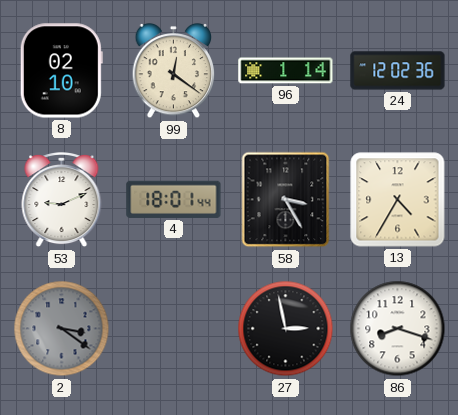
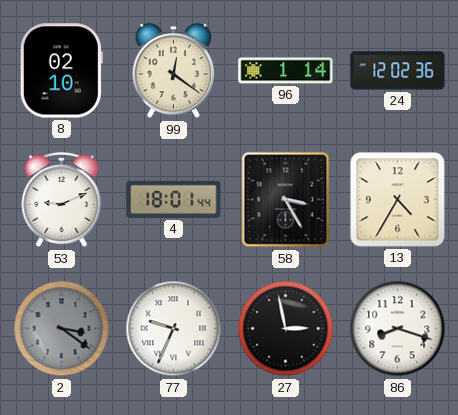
77: none -> 9:34 (174, 329)
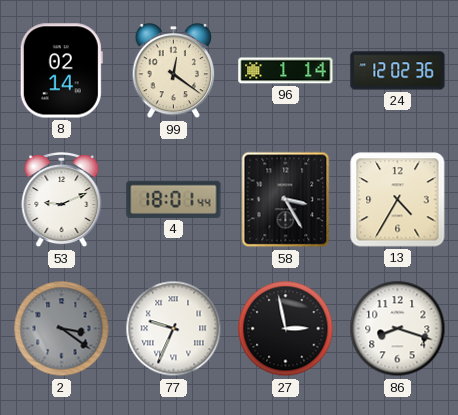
8: 02:10 -> 02:14 (61, 71)
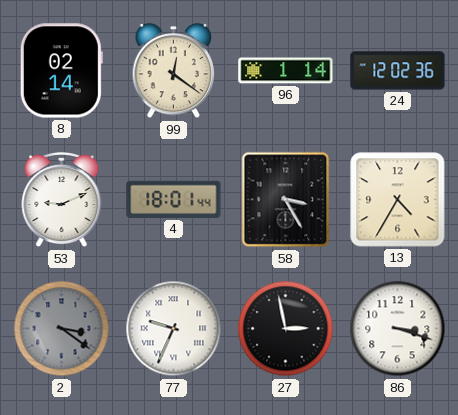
86: 8:18 -> 3:18 (398, 329)
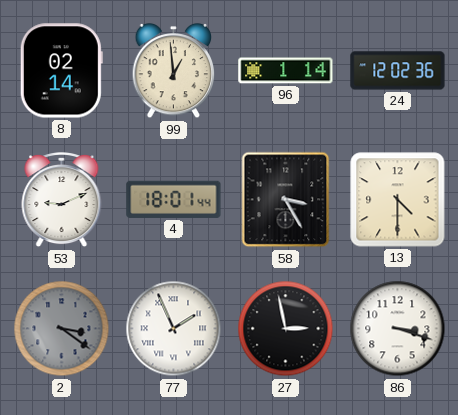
99: 12:21 -> 12:59 (174, 71)
13: 4:35 -> 4:30 (398, 200)
77: 9:34 -> 1:56 (174, 329)
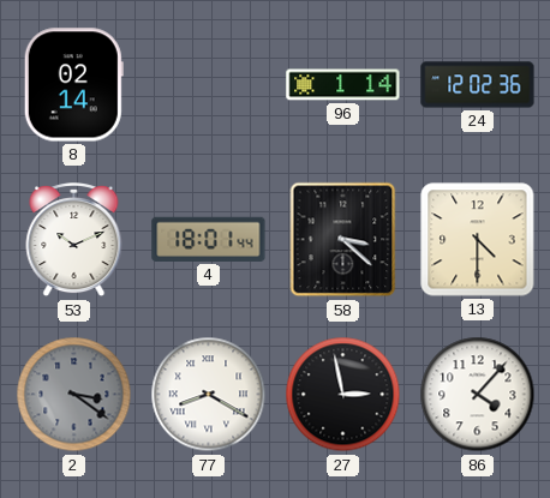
99: 12:59 -> none (174, 71)
53: 9:11 -> 10:11 (74, 241)
58: 3:25 -> 3:22 (343, 240)
77: 1:56 -> 8:20 (209, 395)
86: 3:18 -> 4:07 (478, 395)
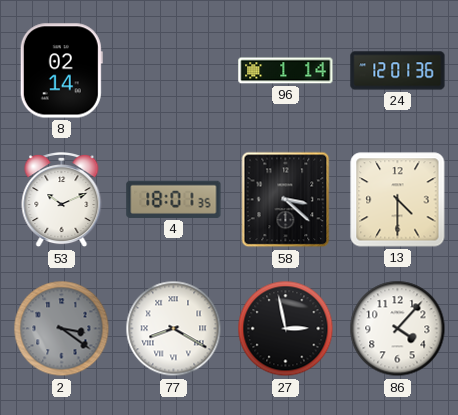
24: 12:02 -> 12:01 (398, 71)
4: 18:01:44 -> 18:01:35 (174, 199)
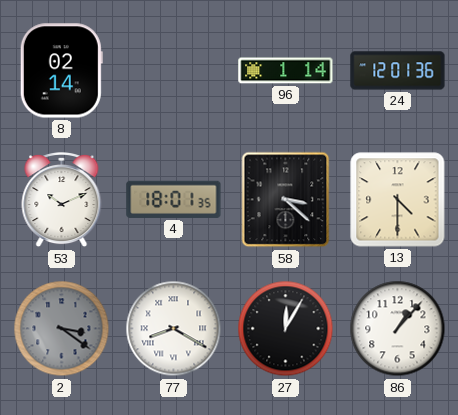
27: 2:58 -> 12:05 (286, 329)
86: 4:07 -> 1:07 (398, 329)
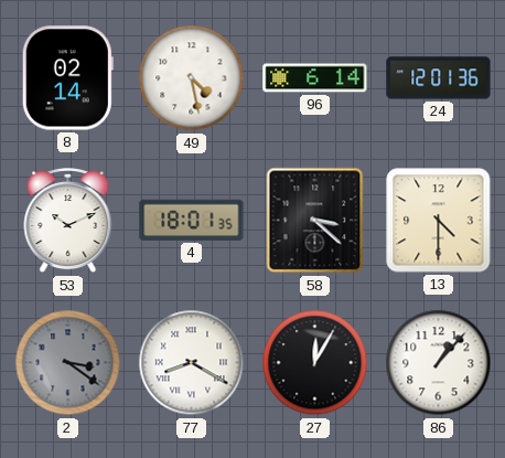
49: none -> 4:28 (192, 78)
96: 1:14 -> 6:14 (315, 78)
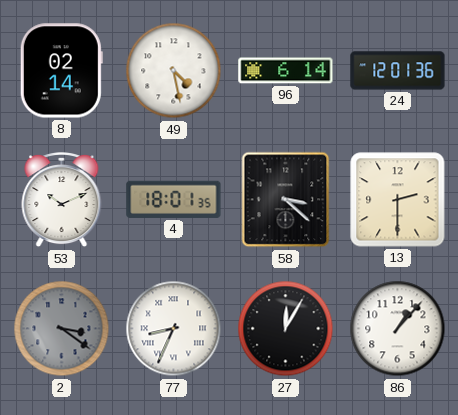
13: 4:30 -> 2:30 (398, 200)
77: 8:20 -> 8:34 (174, 329)
